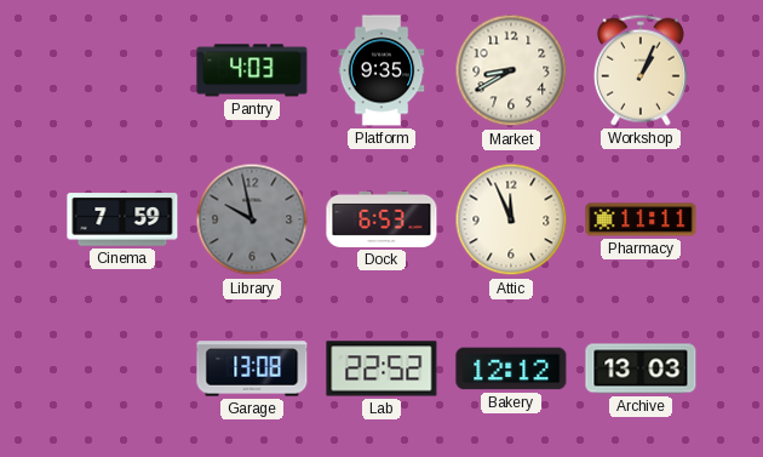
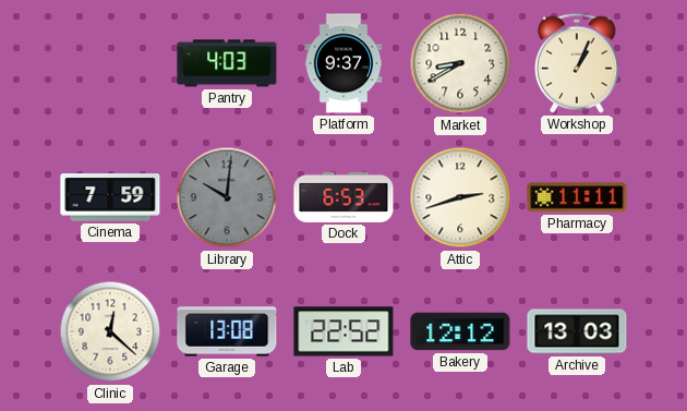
Platform: 9:35 -> 9:37 (343, 63)
Library: 9:58 -> 10:01 (227, 197)
Attic: 11:56 -> 2:42 (460, 197)
Clinic: none -> 12:22 (110, 331)
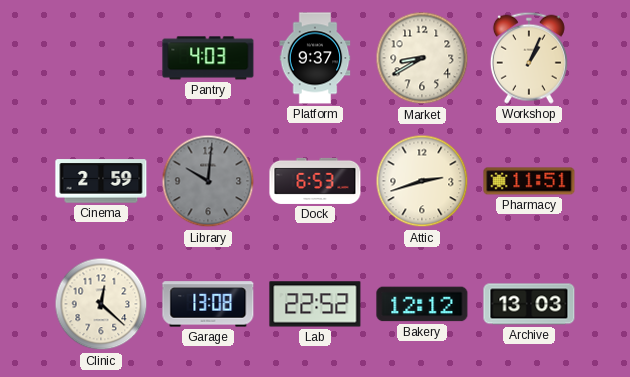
Cinema: 7:59 -> 2:59 (101, 181)
Pharmacy: 11:11 -> 11:51 (529, 181)
